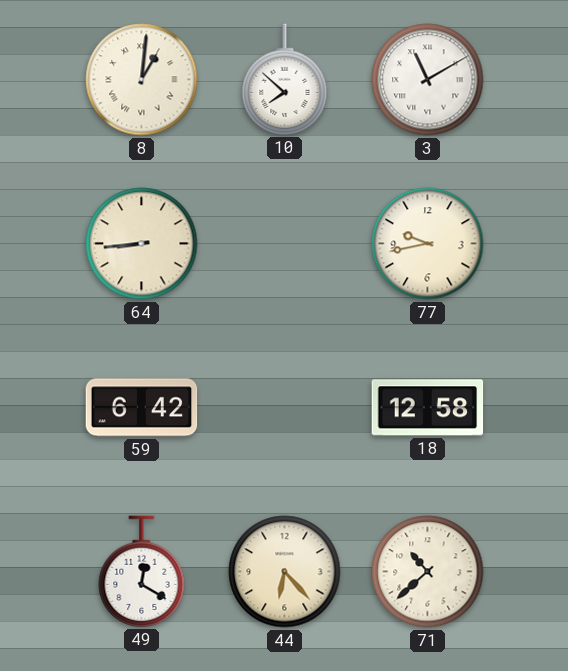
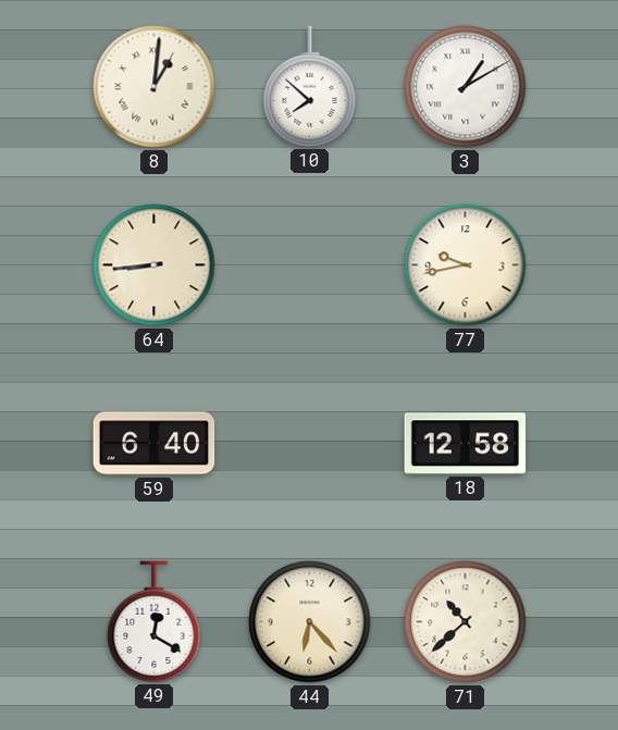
3: 11:10 -> 1:10 (466, 87)
59: 6:42 -> 6:40 (154, 444)
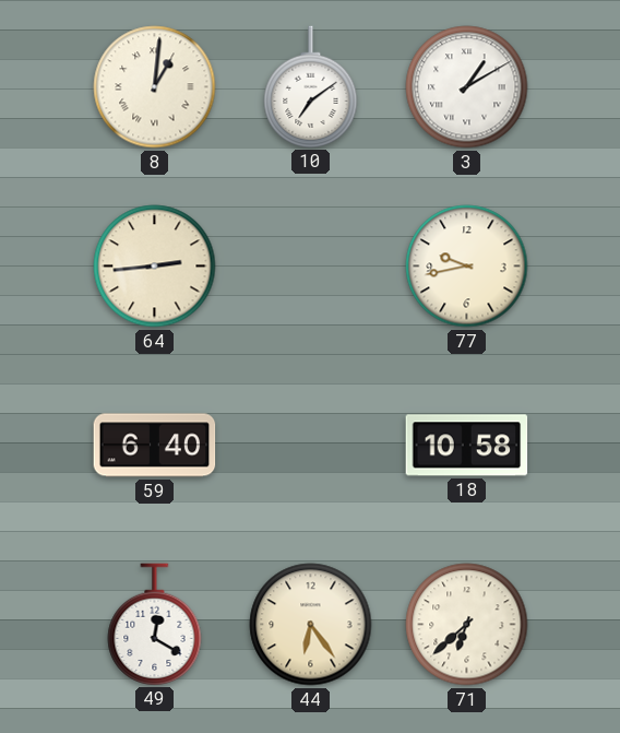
10: 7:52 -> 7:09 (311, 86)
64: 8:44 -> 2:44 (155, 267)
18: 12:58 -> 10:58 (467, 446)
44: 6:23 -> 6:24 (311, 625)
71: 10:38 -> 6:38 (467, 625)
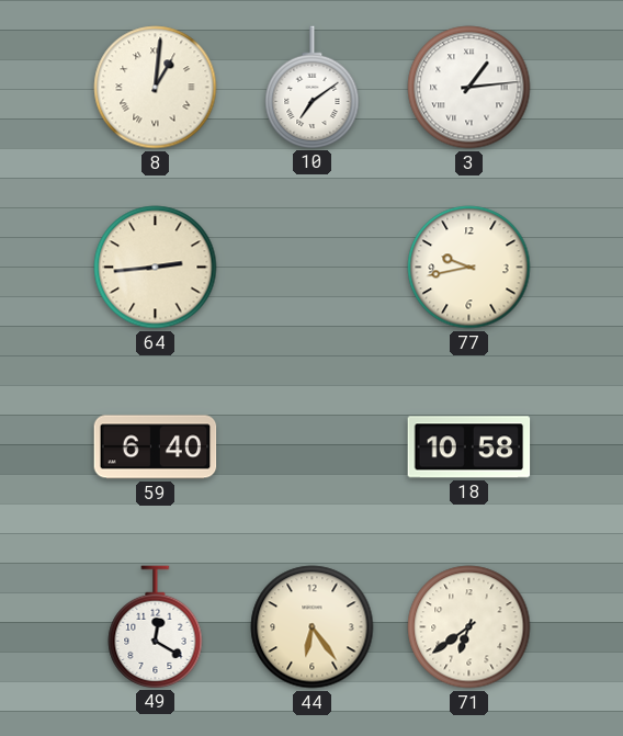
3: 1:10 -> 1:14 (469, 88)
71: 6:38 -> 6:39 (469, 627)
